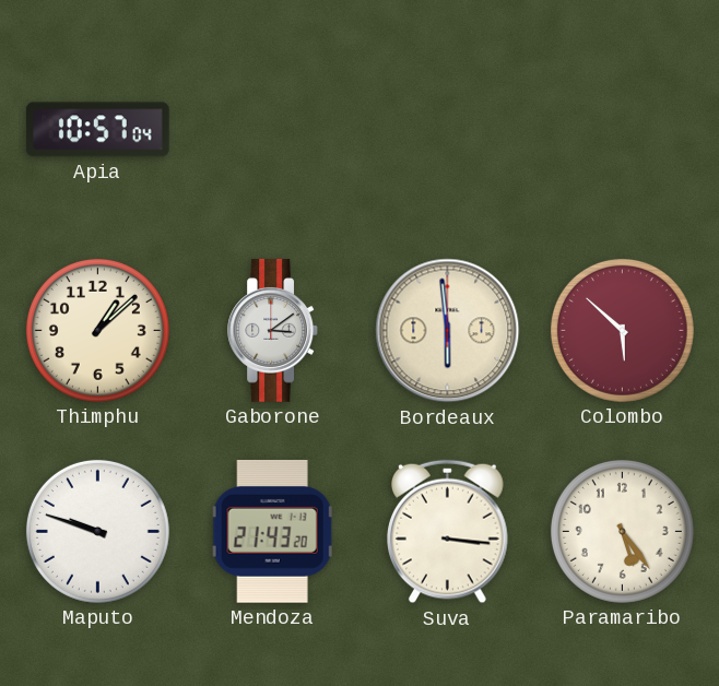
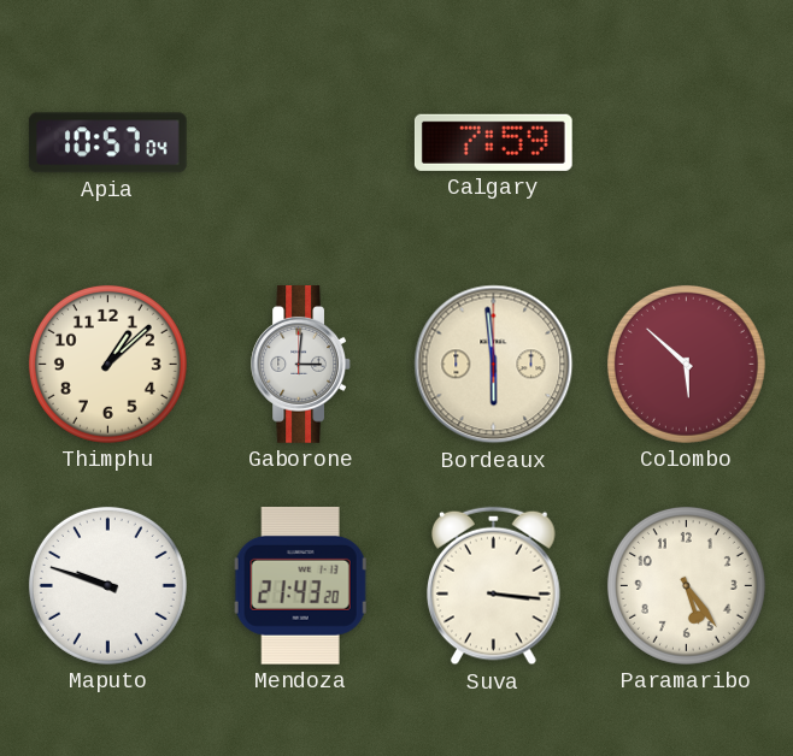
Calgary: none -> 7:59 (493, 142)
Gaborone: 3:09 -> 3:01 (300, 365)
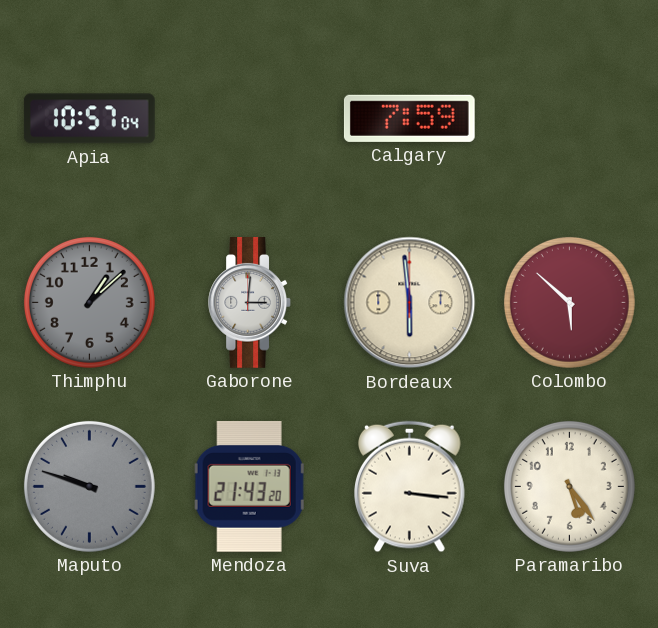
Thimphu dial: cream -> grey (89, 302)
Maputo dial: white -> grey (89, 486)
